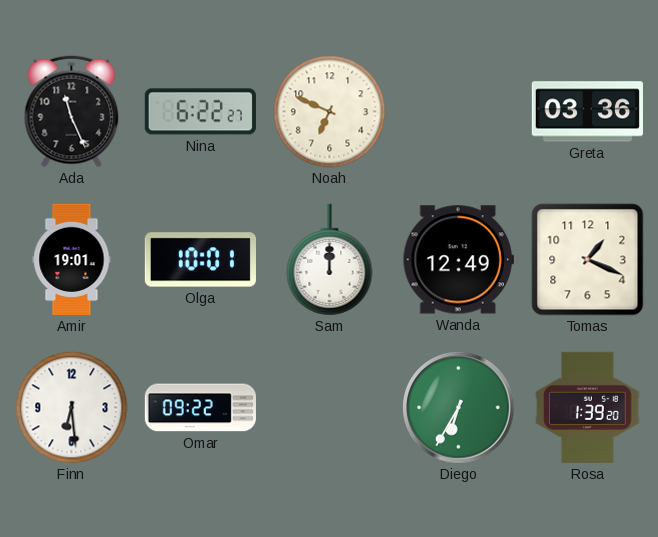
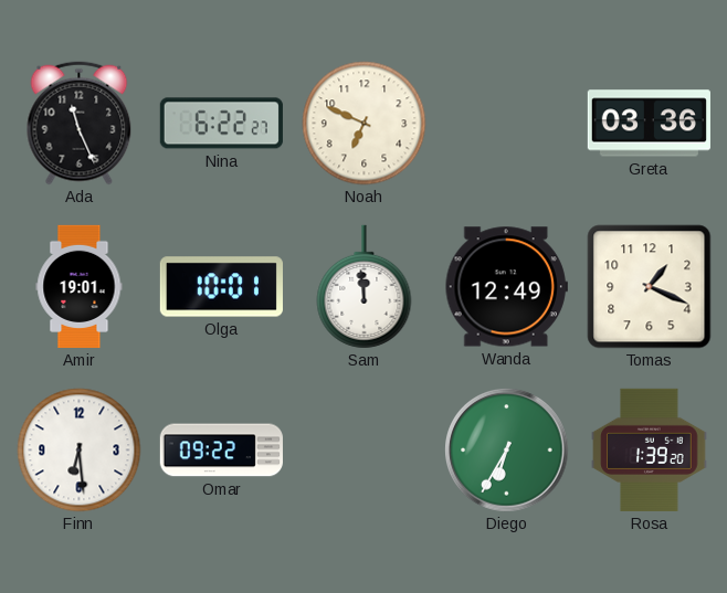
Sam: 12:00 -> 11:59 (365, 287)
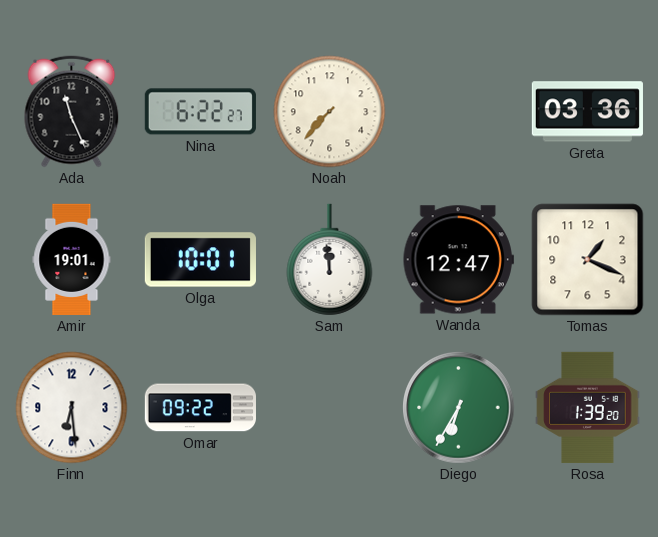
Noah: 6:49 -> 7:37 (330, 112)
Wanda: 12:49 -> 12:47 (458, 260)
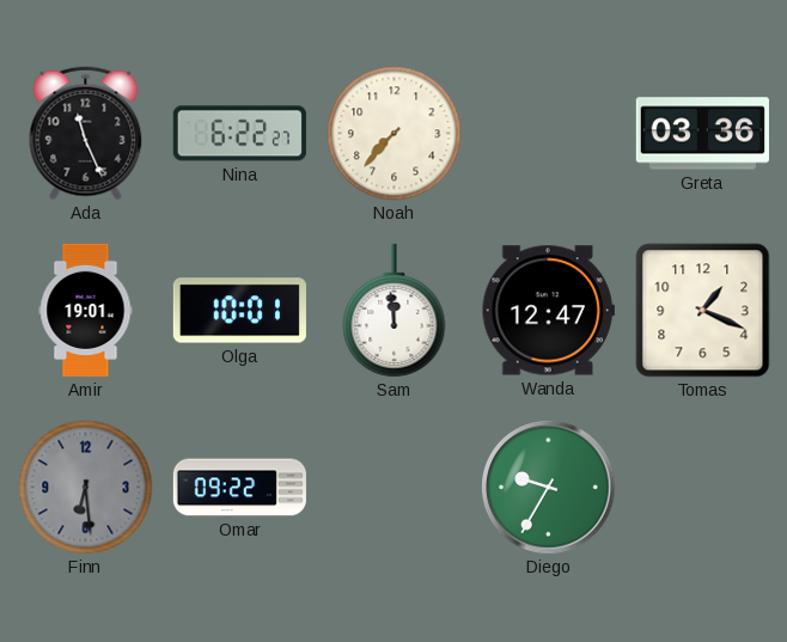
Finn dial: white -> grey (86, 488)
Diego: 6:35 -> 9:35 (549, 488)
Rosa: 1:39 -> none (588, 407)
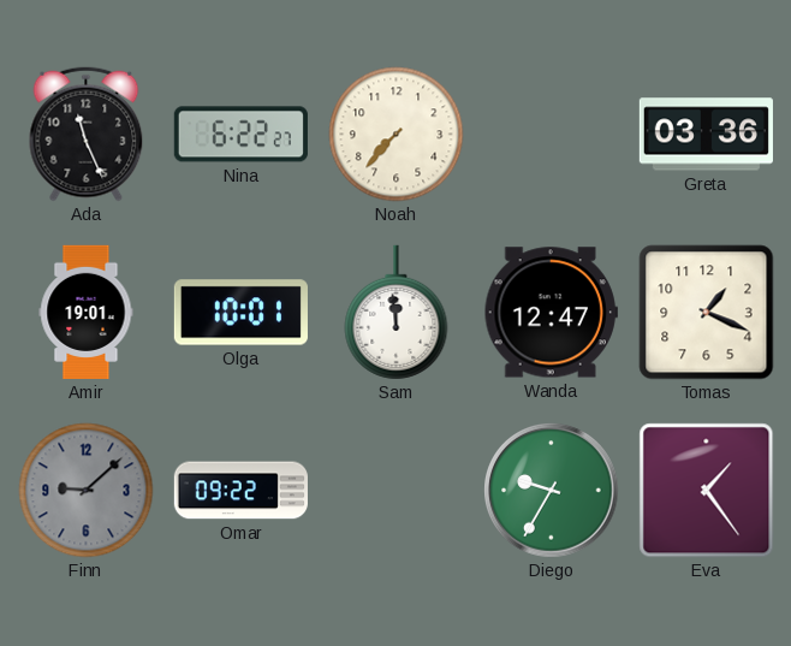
Finn: 6:29 -> 9:08 (87, 491)
Eva: none -> 1:24 (707, 491)
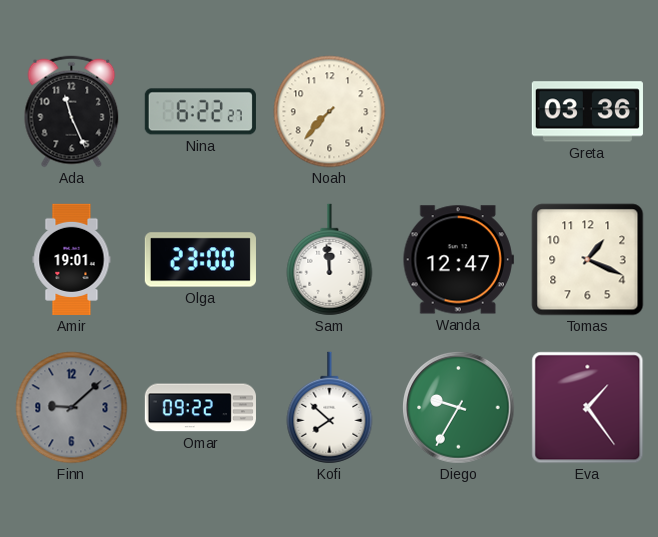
Olga: 10:01 -> 23:00 (200, 260)
Kofi: none -> 7:52 (330, 408)
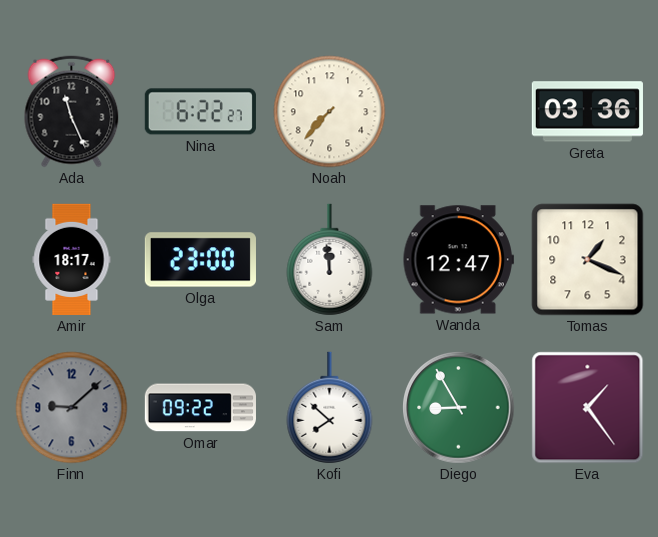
Amir: 19:01 -> 18:17 (72, 259)
Diego: 9:35 -> 8:55 (459, 408)
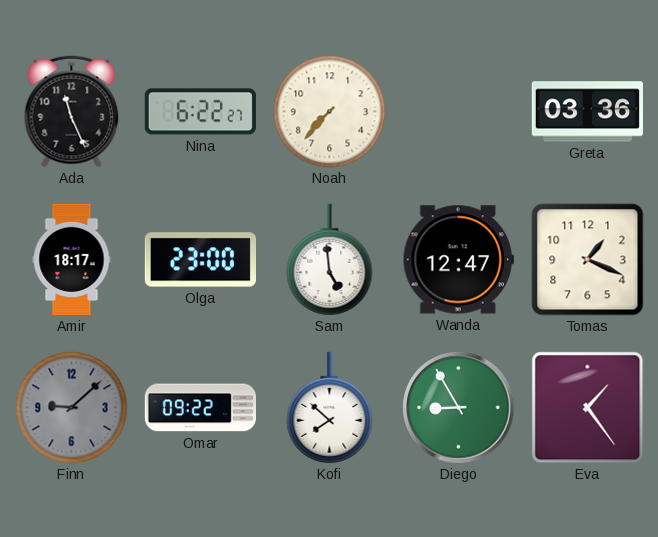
Sam: 11:59 -> 4:59 (330, 260)
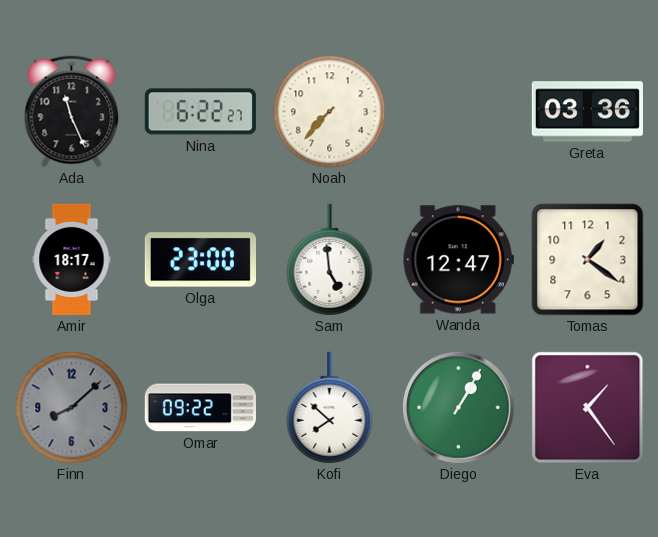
Tomas: 1:19 -> 1:21 (588, 260)
Finn: 9:08 -> 8:08 (72, 408)
Diego: 8:55 -> 1:05 (459, 408)
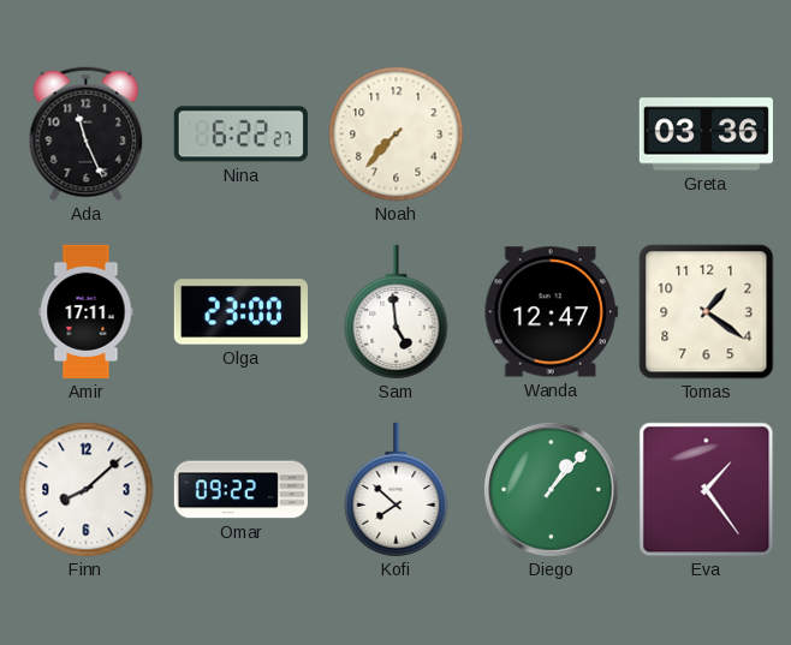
Amir: 18:17 -> 17:11 (87, 311)
Finn dial: grey -> white (87, 490)
Diego: 1:05 -> 1:07 (552, 490)
